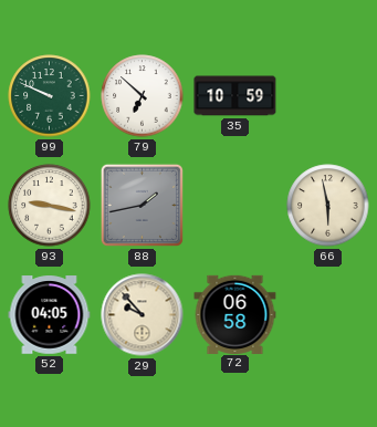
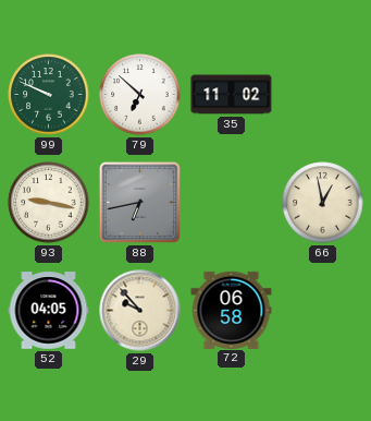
35: 10:59 -> 11:02 (232, 95)
88: 1:43 -> 6:43 (139, 202)
66: 5:58 -> 12:58 (323, 203)
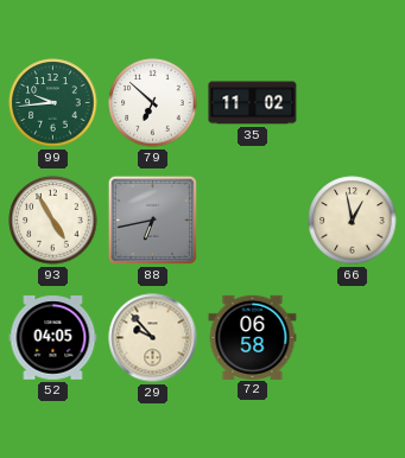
99: 9:49 -> 9:44 (53, 103)
93: 9:17 -> 4:55 (53, 221)
